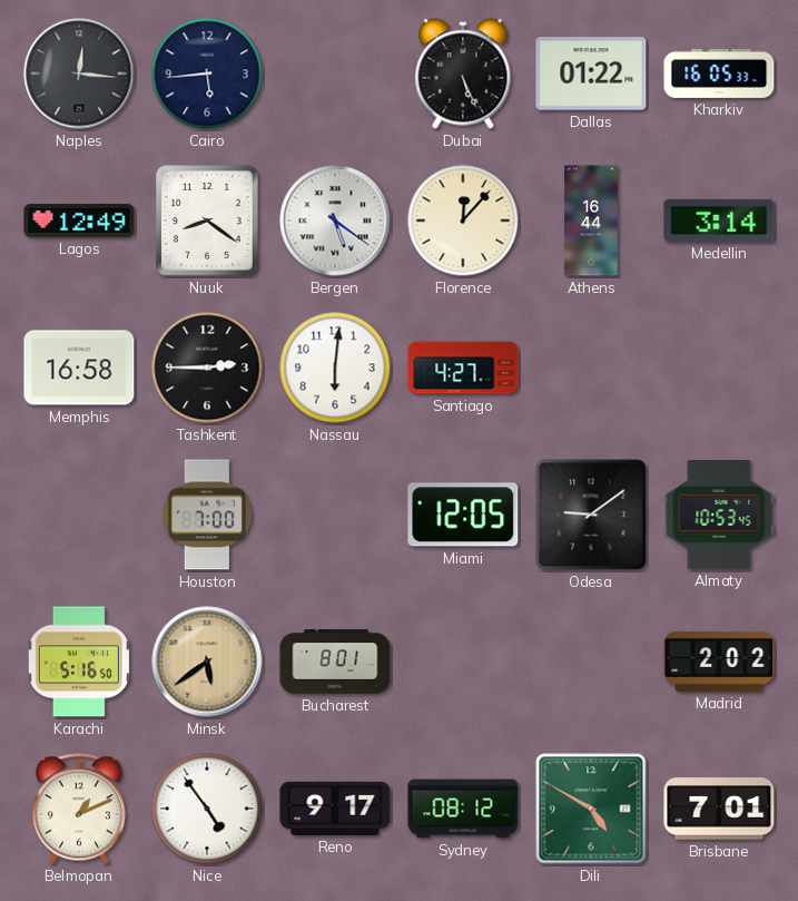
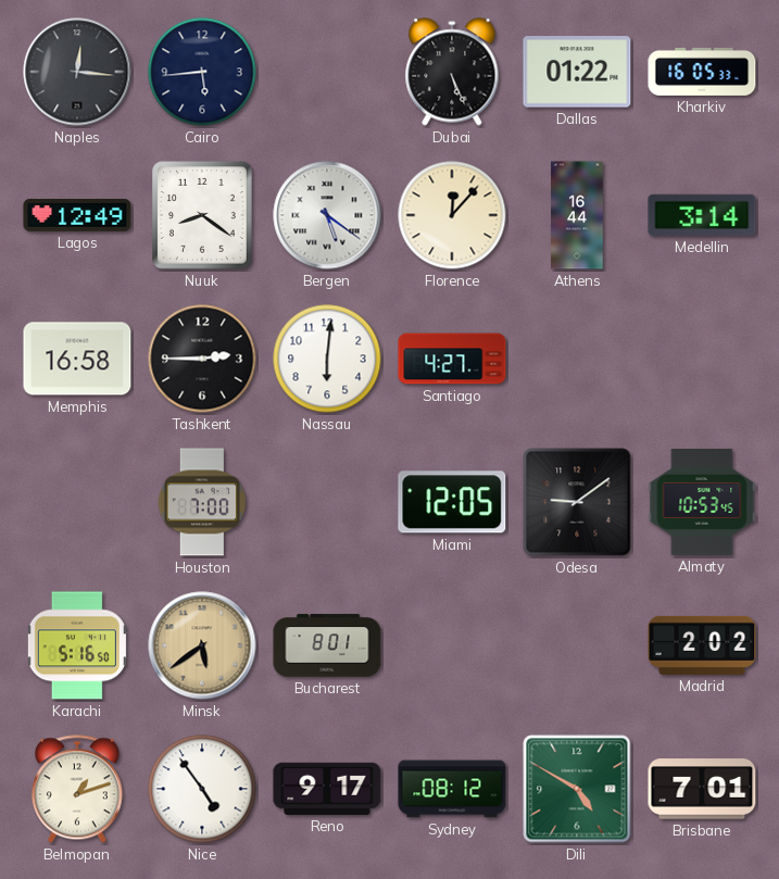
Belmopan: 1:11 -> 1:12 (77, 789)
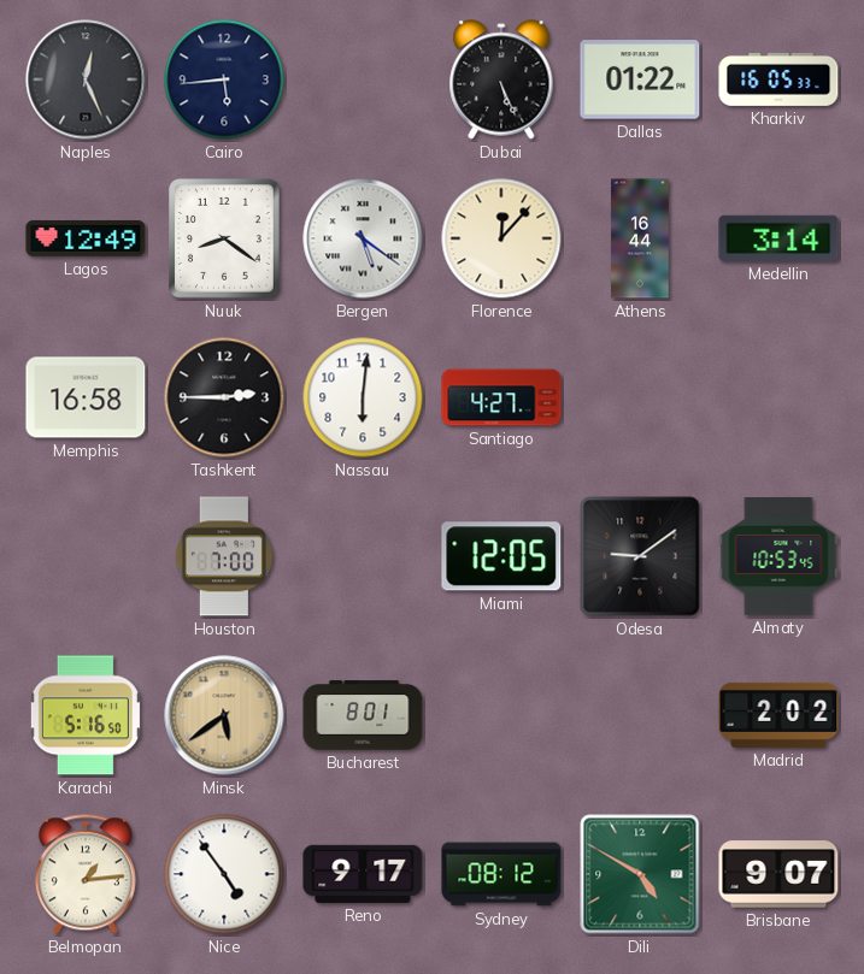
Naples: 12:16 -> 12:26 (86, 79)
Belmopan: 1:12 -> 1:14 (86, 874)
Brisbane: 7:01 -> 9:07 (778, 874)
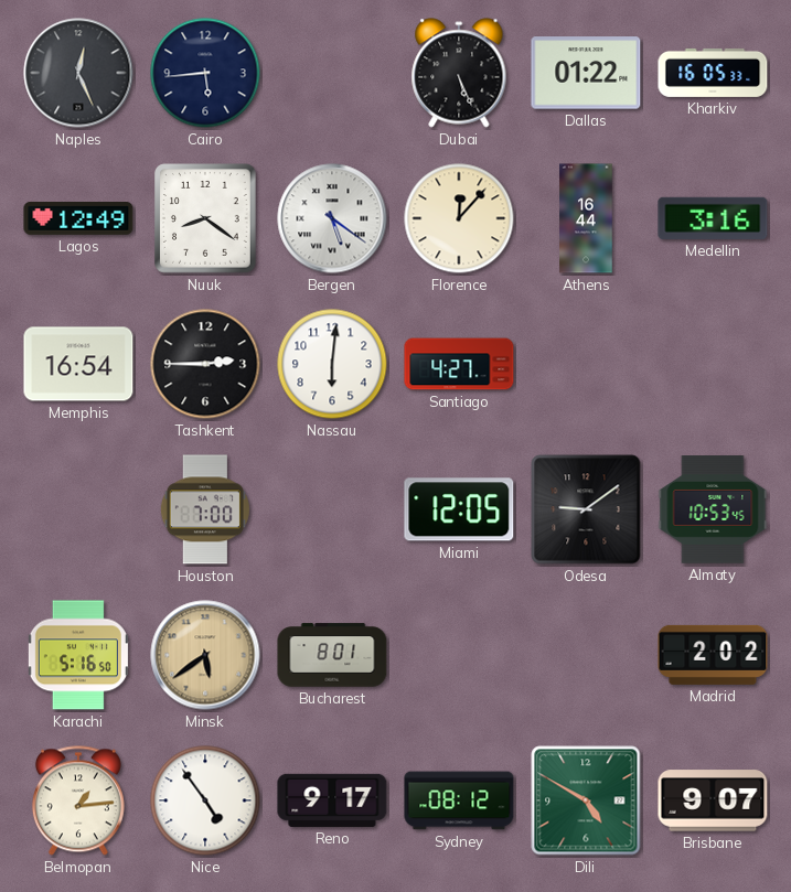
Medellin: 3:14 -> 3:16 (713, 218)
Memphis: 16:58 -> 16:54 (78, 364)
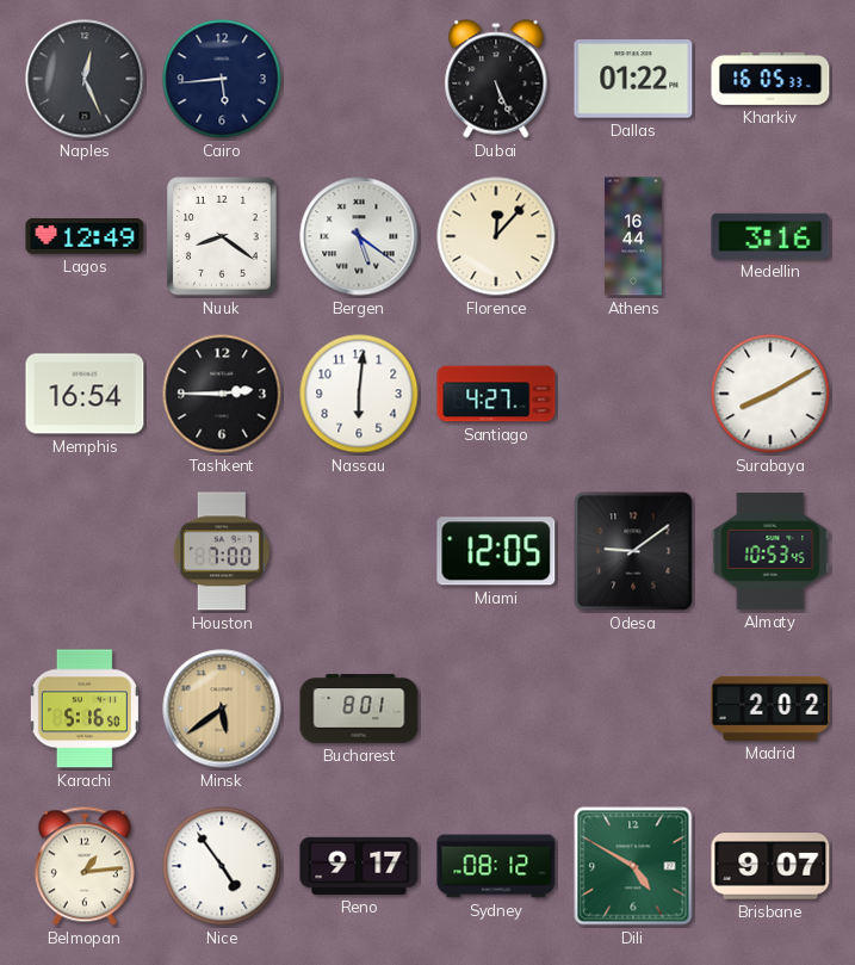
Surabaya: none -> 8:10 (770, 394)
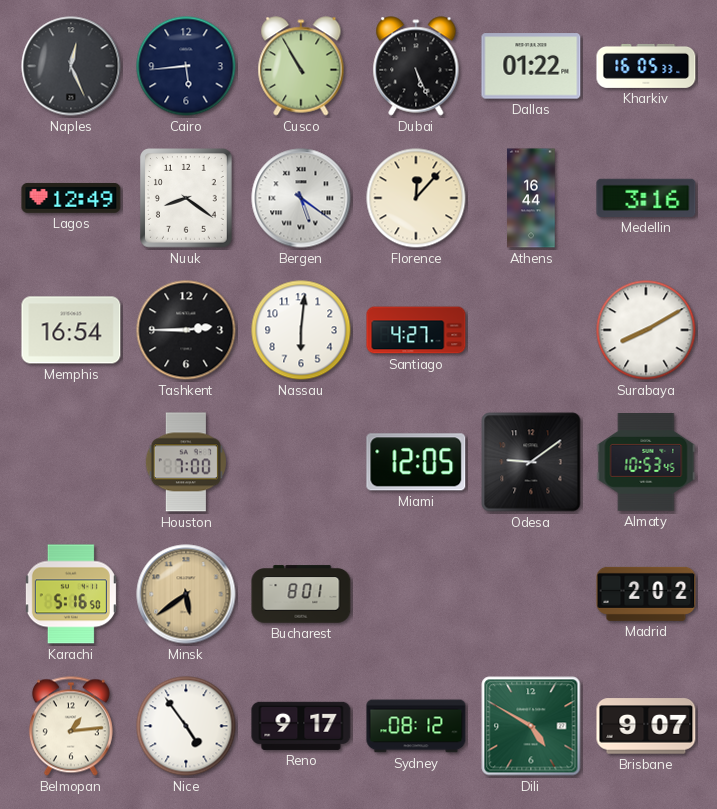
Cusco: none -> 10:55 (301, 66)
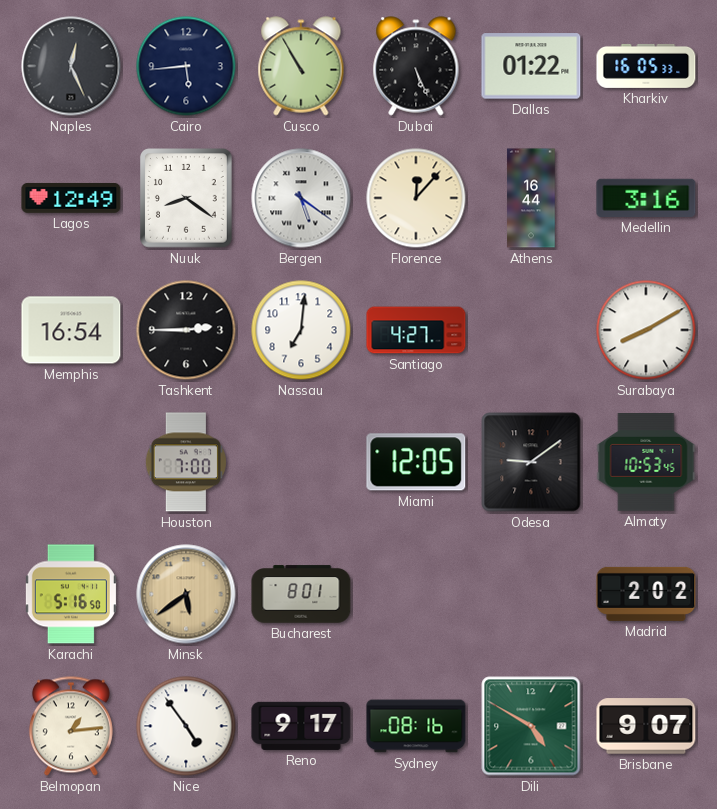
Nassau: 6:01 -> 7:01 (301, 330)
Sydney: 08:12 -> 08:16 (416, 726)
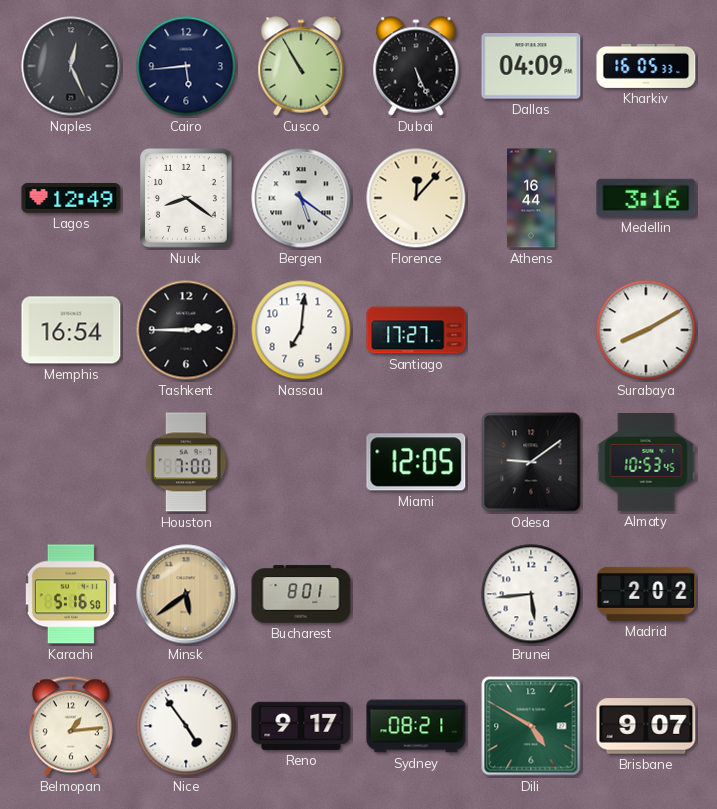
Dallas: 01:22 -> 04:09 (531, 66)
Santiago: 4:27 -> 17:27 (416, 330)
Brunei: none -> 5:44 (531, 594)
Sydney: 08:16 -> 08:21 (416, 726)
